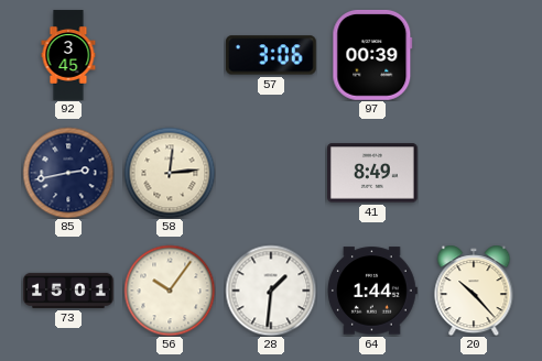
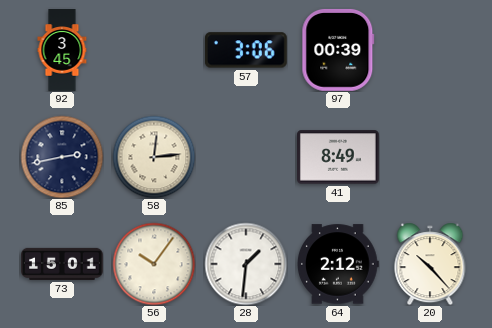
64: 1:44 -> 2:12 (339, 264)
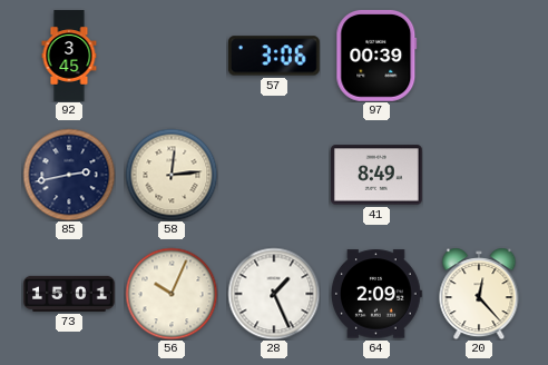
56: 10:06 -> 10:04 (172, 294)
28: 1:31 -> 1:26 (274, 294)
64: 2:12 -> 2:09 (378, 294)
20: 10:23 -> 12:23 (479, 294)
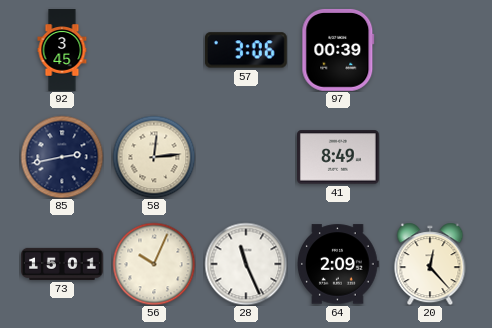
28: 1:26 -> 11:26 (246, 264)
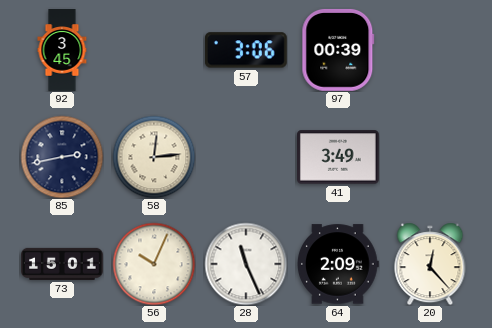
41: 8:49 -> 3:49 (339, 157)
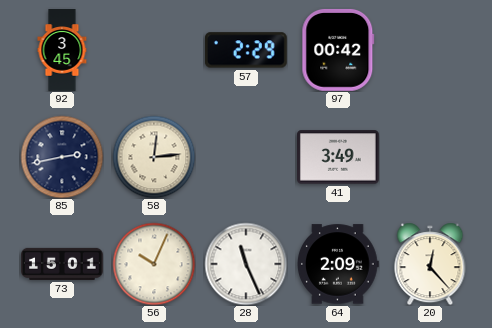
57: 3:06 -> 2:29 (246, 50)
97: 00:39 -> 00:42 (338, 50)
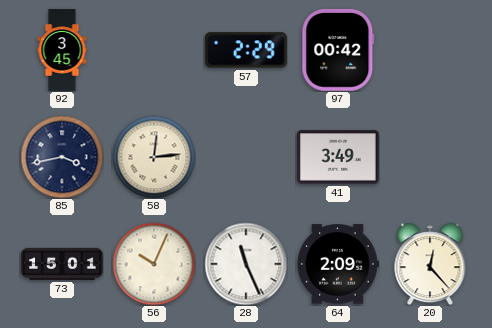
85: 2:43 -> 3:43 (62, 157)
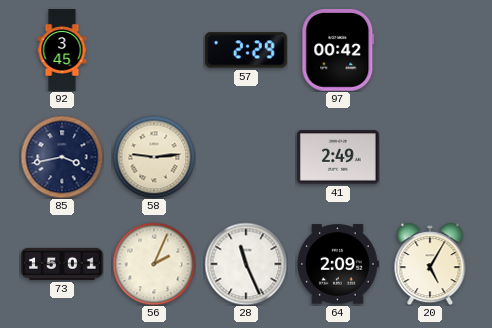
58: 12:14 -> 9:14 (154, 157)
41: 3:49 -> 2:49 (339, 157)
56: 10:04 -> 2:04 (154, 264)
20: 12:23 -> 5:05 (430, 264)
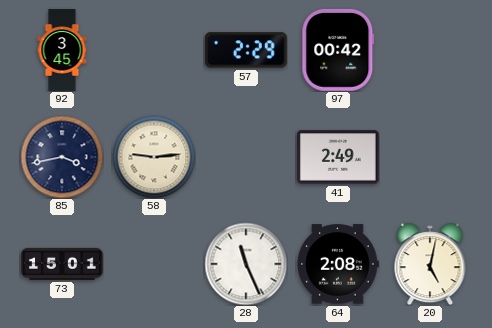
56: 2:04 -> none (154, 264)
64: 2:09 -> 2:08 (339, 264)
20: 5:05 -> 5:02 (430, 264)
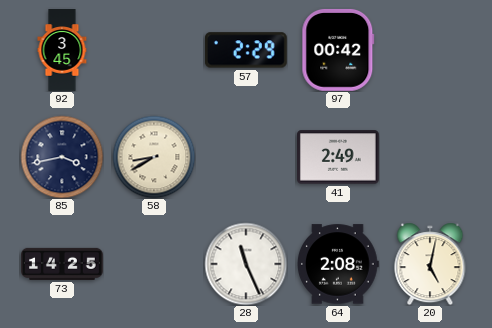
58: 9:14 -> 8:40 (154, 157)
73: 15:01 -> 14:25 (63, 264)
